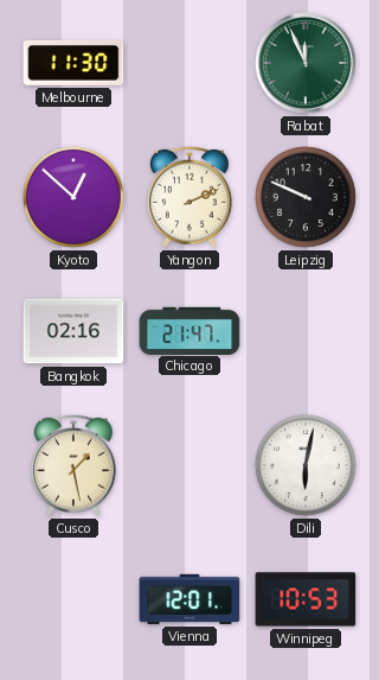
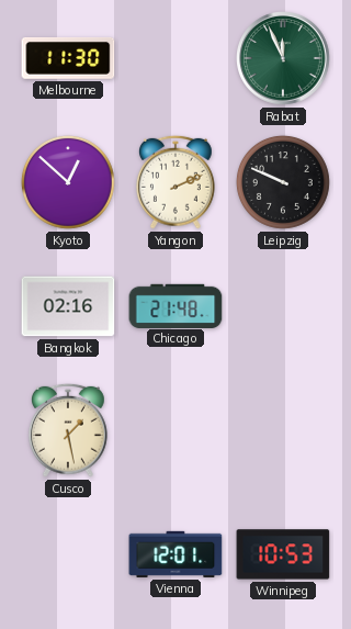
Chicago: 21:47 -> 21:48 (175, 305)
Dili: 6:02 -> none (306, 465)
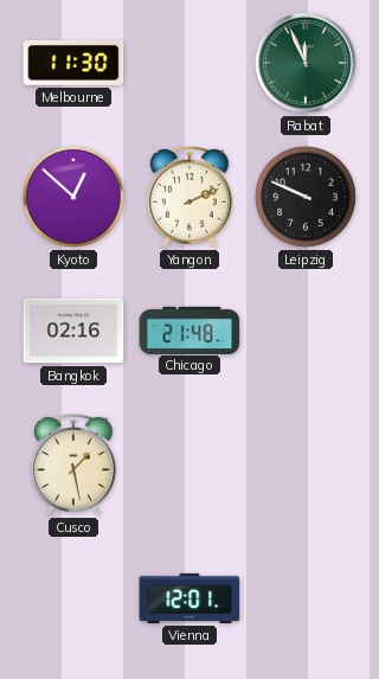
Winnipeg: 10:53 -> none (283, 554)
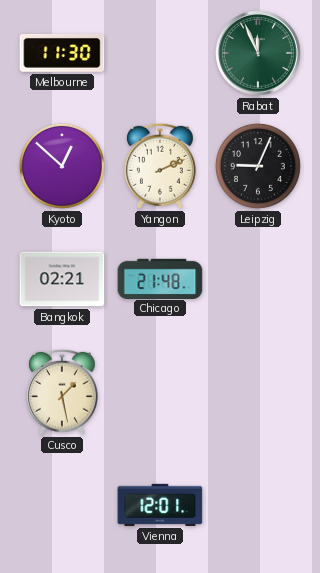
Leipzig: 9:49 -> 9:04 (258, 166)
Bangkok: 02:16 -> 02:21 (62, 279)
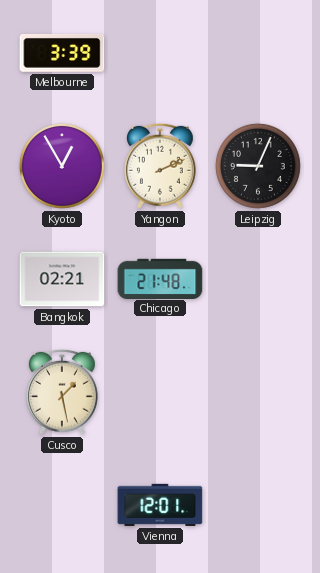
Melbourne: 11:30 -> 3:39 (62, 53)
Rabat: 11:56 -> none (258, 53)
Kyoto: 12:52 -> 12:55 (62, 166)
